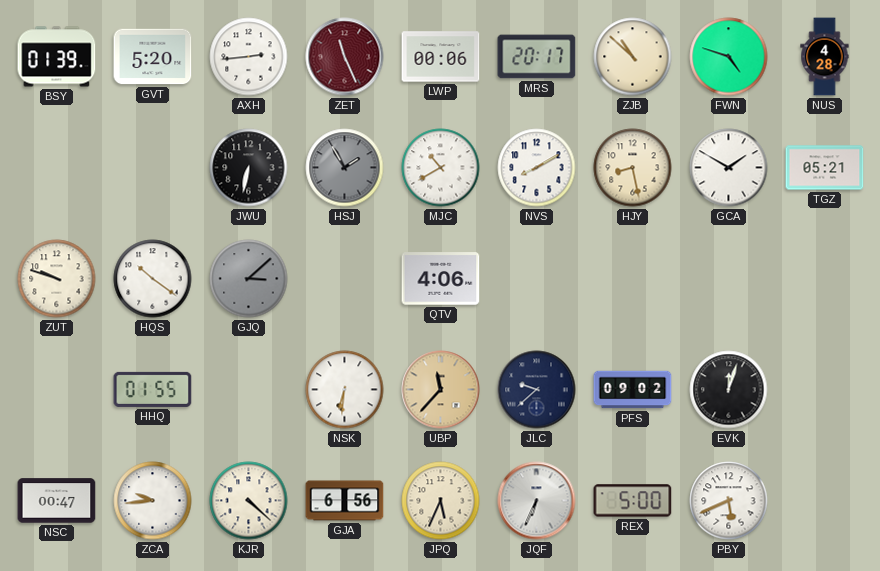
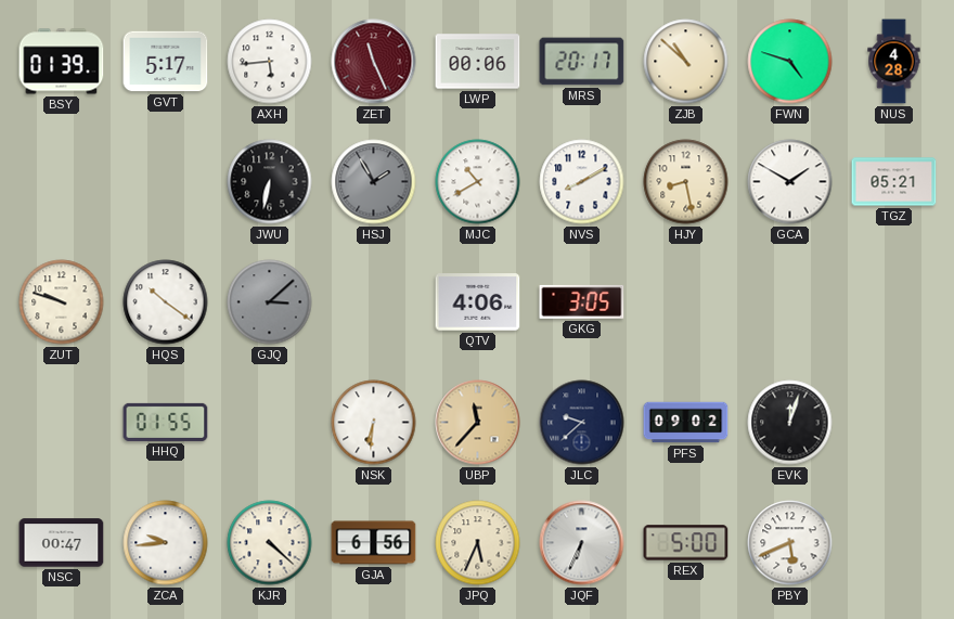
GVT: 5:20 -> 5:17 (166, 62)
AXH: 2:44 -> 5:44 (270, 62)
GKG: none -> 3:05 (582, 301)
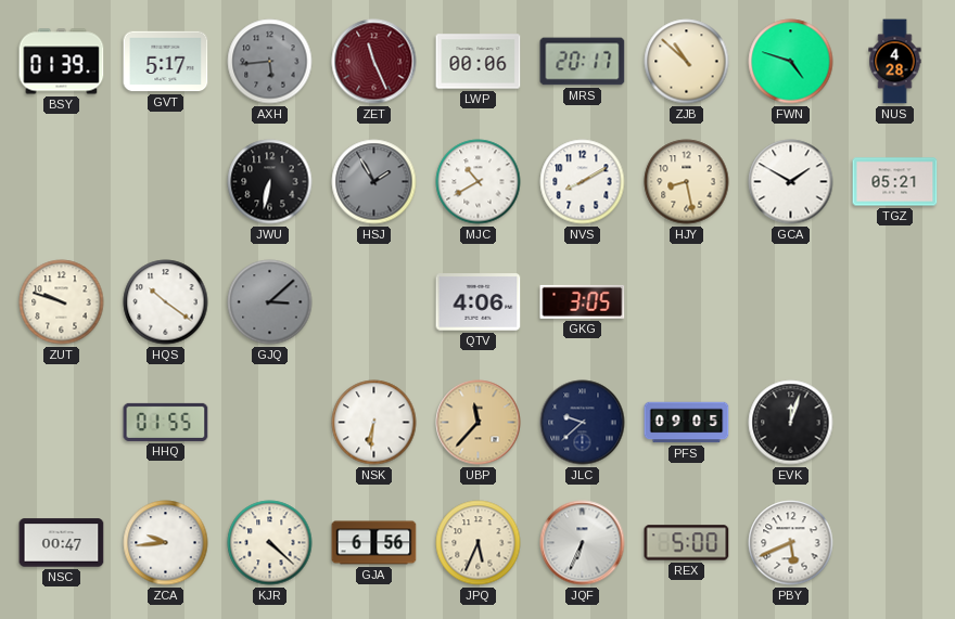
AXH dial: white -> grey (270, 62)
PFS: 09:02 -> 09:05 (687, 423)
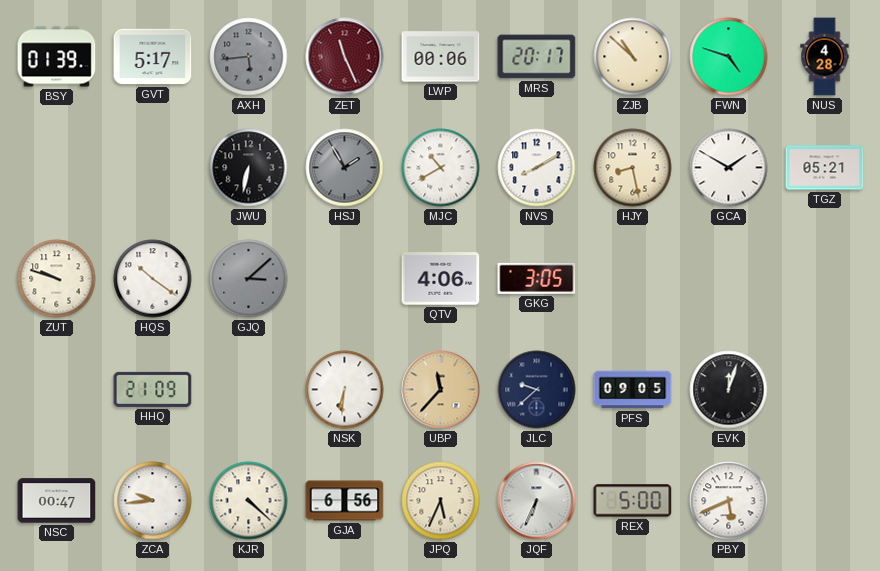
HHQ: 01:55 -> 21:09 (153, 389)
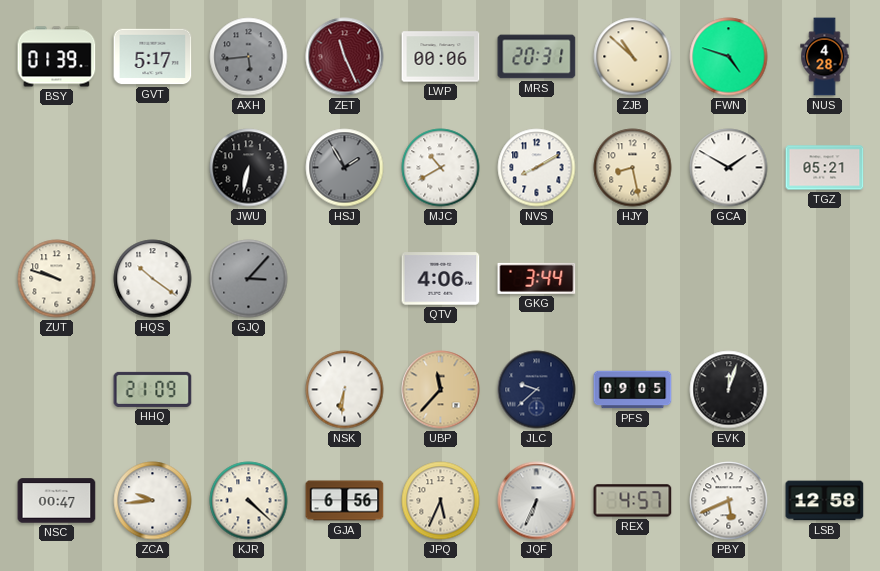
MRS: 20:17 -> 20:31 (537, 57)
GJQ: 3:08 -> 3:07 (249, 279)
GKG: 3:05 -> 3:44 (537, 278)
REX: 5:00 -> 4:57 (633, 501)
LSB: none -> 12:58 (825, 501)
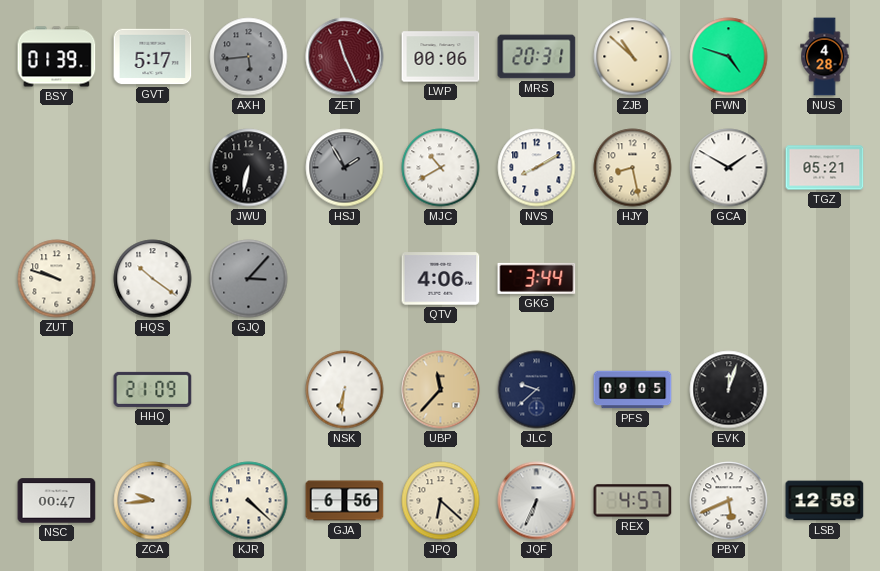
JPQ: 5:34 -> 6:22 (441, 501)
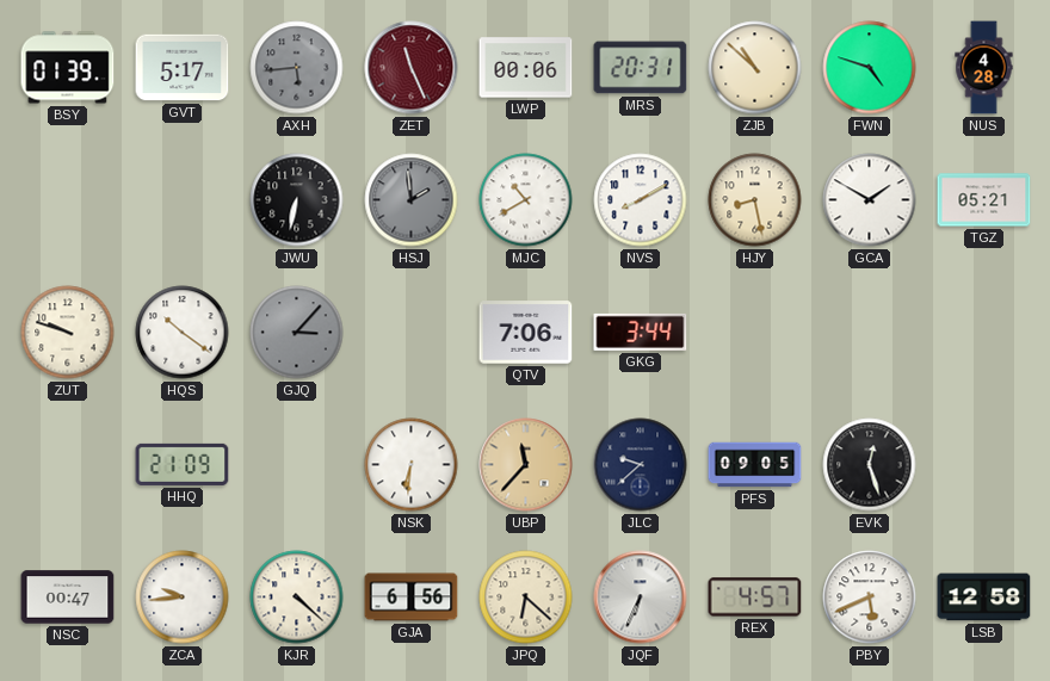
HSJ: 1:55 -> 1:59 (412, 200)
QTV: 4:06 -> 7:06 (526, 333)
EVK: 12:03 -> 12:27 (870, 465)
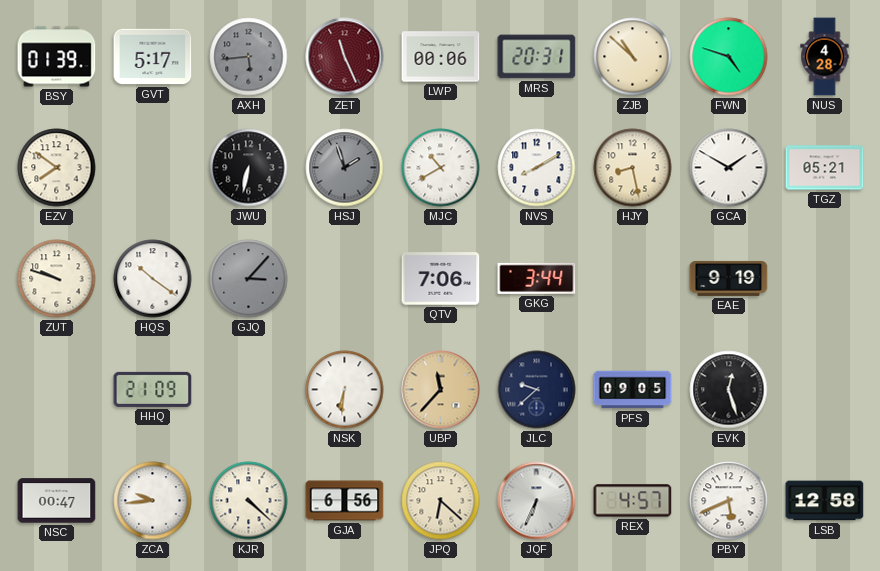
EZV: none -> 7:51 (57, 168)
HSJ: 1:59 -> 1:57 (345, 168)
EAE: none -> 9:19 (729, 278)
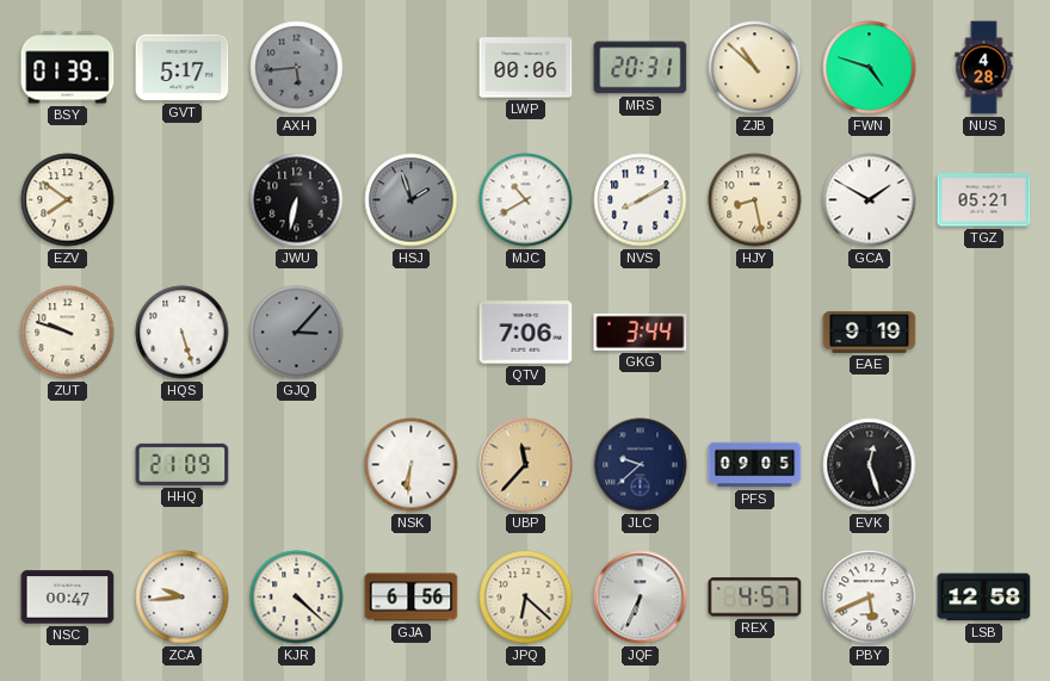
ZET: 11:26 -> none (345, 57)
HQS: 10:21 -> 5:27 (183, 333)
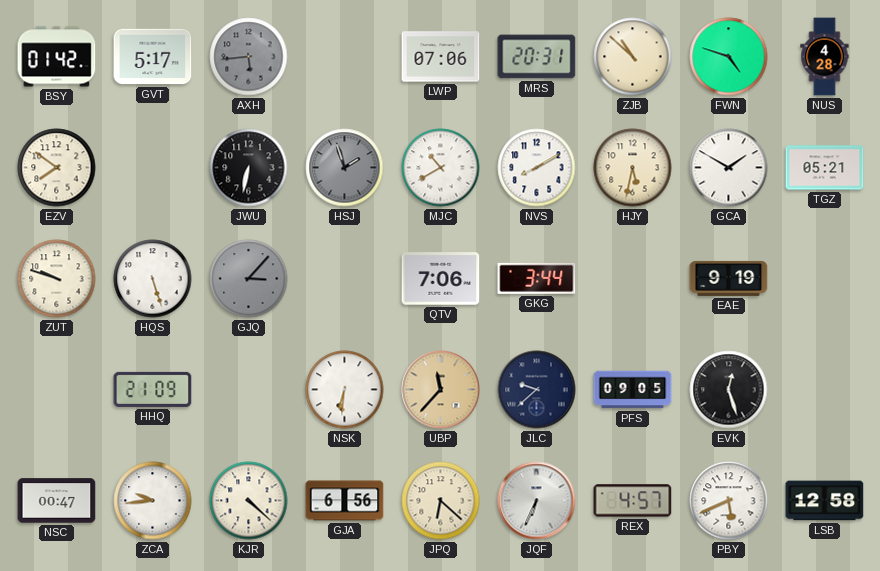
BSY: 01:39 -> 01:42 (57, 57)
LWP: 00:06 -> 07:06 (441, 57)
HJY: 8:28 -> 5:32 (633, 168)
